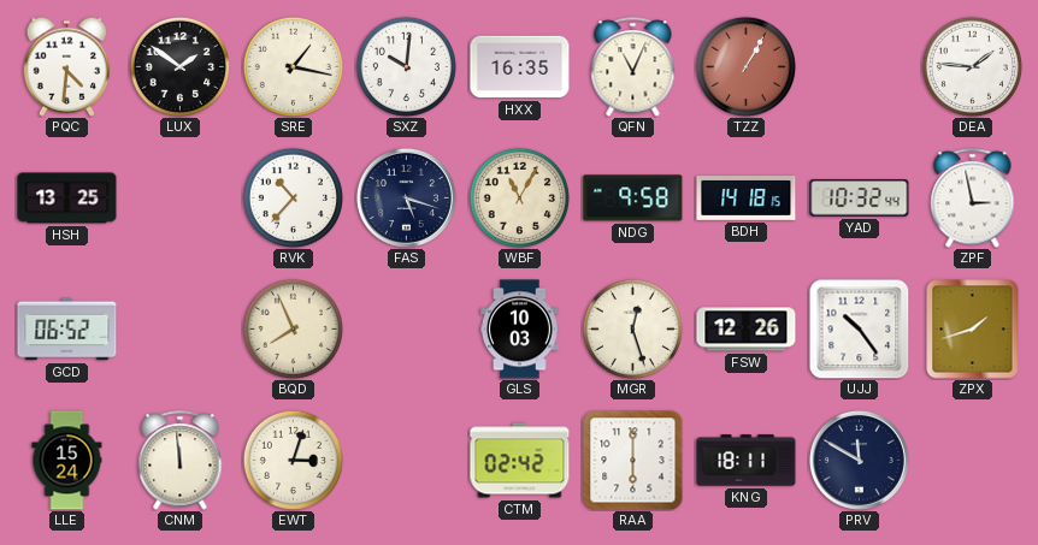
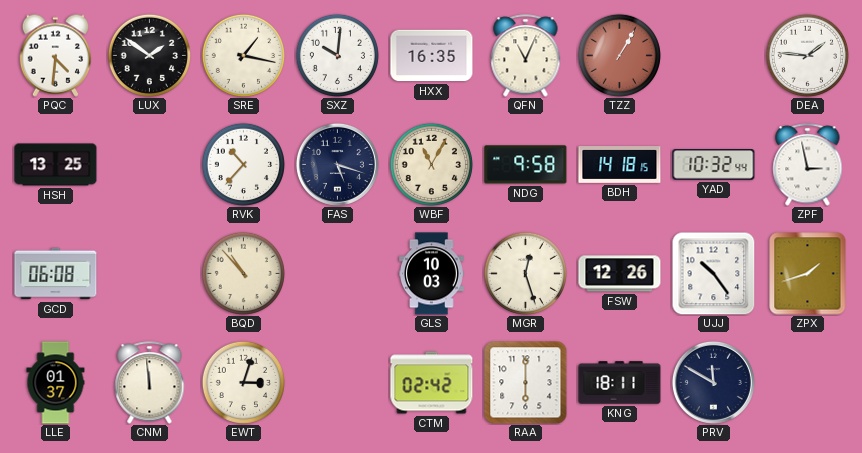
GCD: 06:52 -> 06:08 (56, 274)
BQD: 7:56 -> 10:53 (243, 273)
LLE: 15:24 -> 01:37 (56, 383)
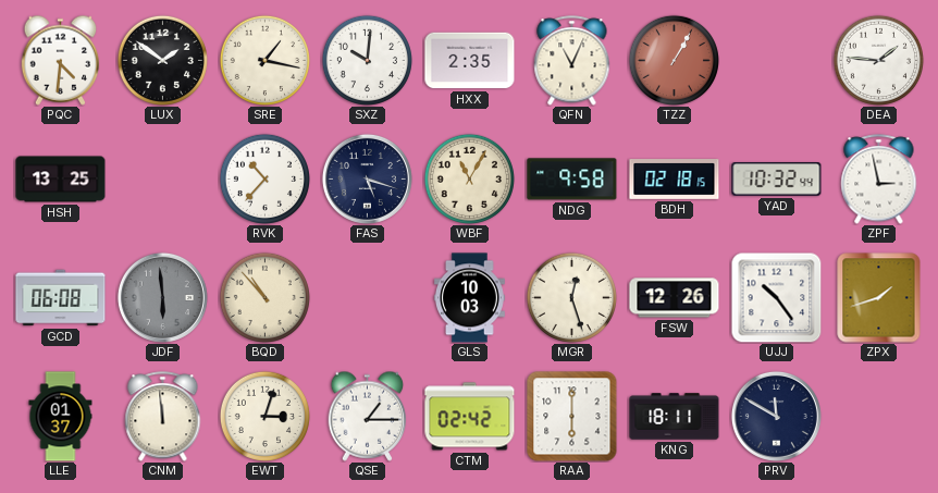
HXX: 16:35 -> 2:35 (470, 61)
BDH: 14:18 -> 02:18 (675, 180)
JDF: none -> 5:59 (162, 297)
QSE: none -> 1:15 (368, 416)
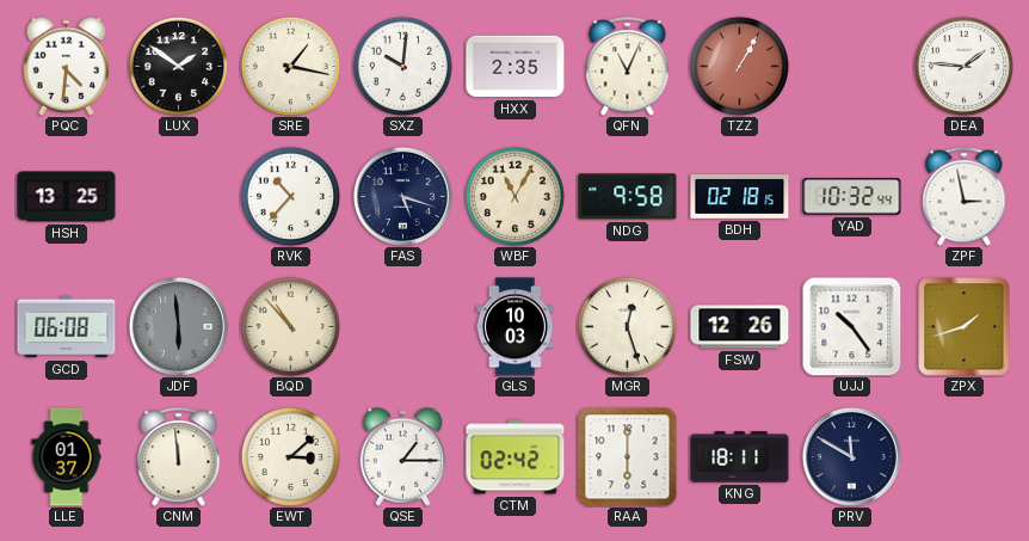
EWT: 3:03 -> 3:08 (290, 456)
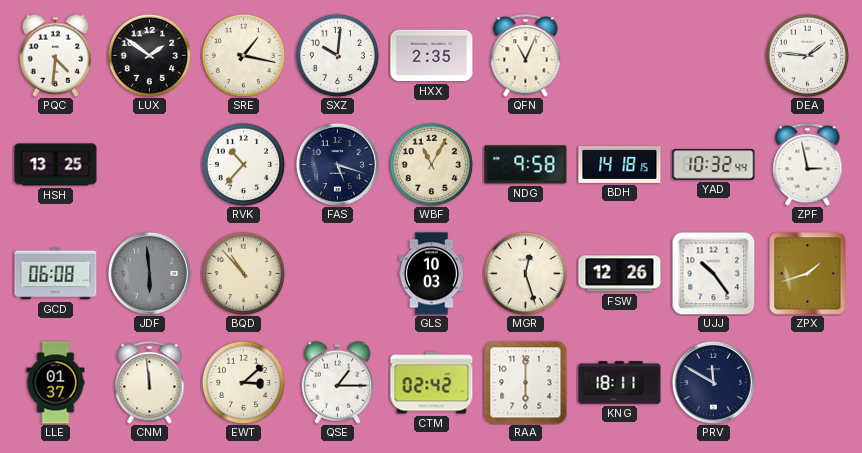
TZZ: 1:05 -> none (739, 66)
BDH: 02:18 -> 14:18 (620, 165)
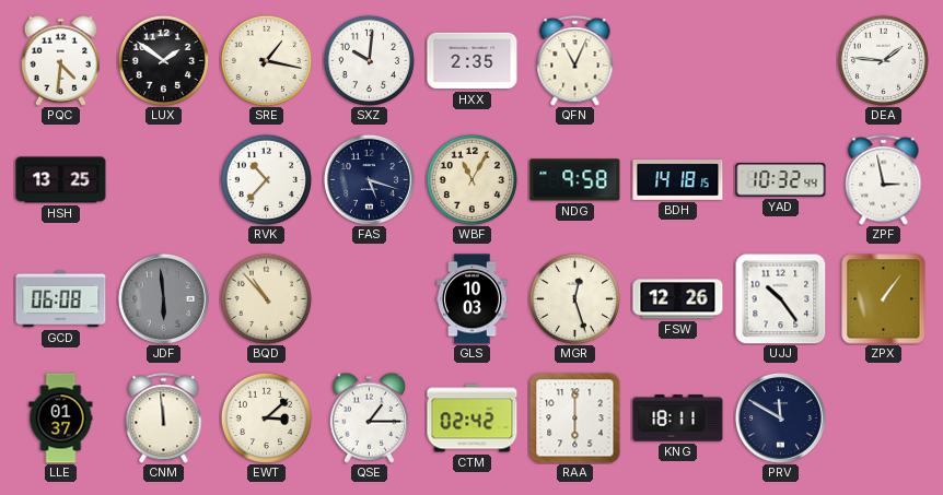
ZPX: 1:42 -> 1:06 (884, 299)
